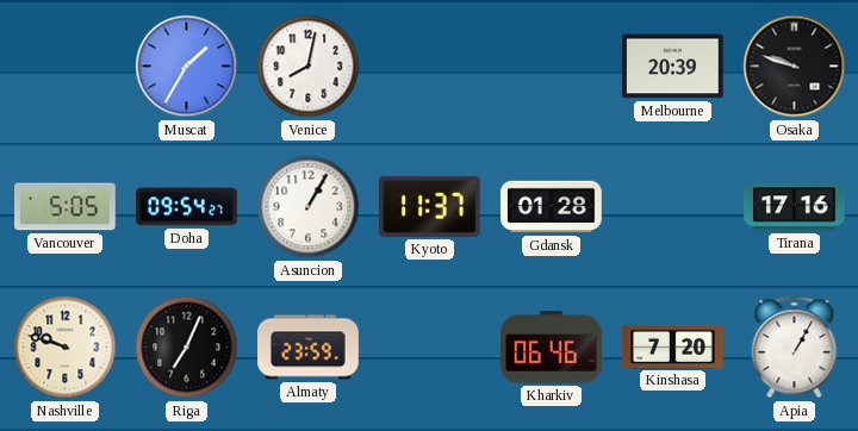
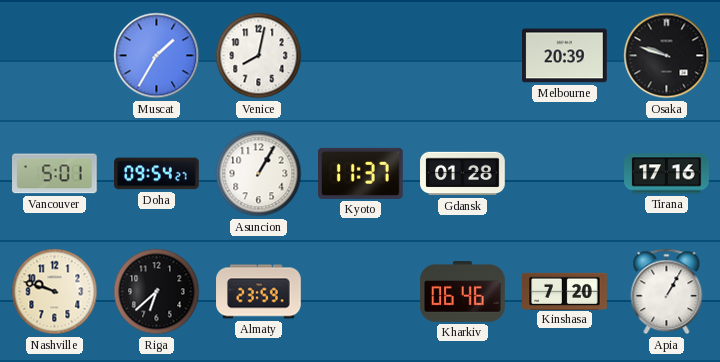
Vancouver: 5:05 -> 5:01 (55, 174)
Riga: 7:04 -> 6:38 (157, 292)
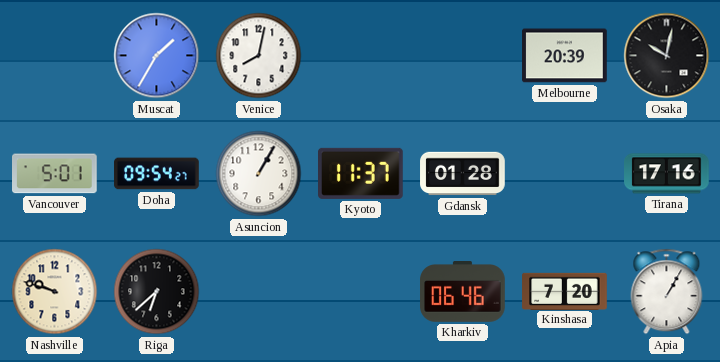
Osaka: 9:48 -> 10:02 (667, 56)
Almaty: 23:59 -> none (259, 292)
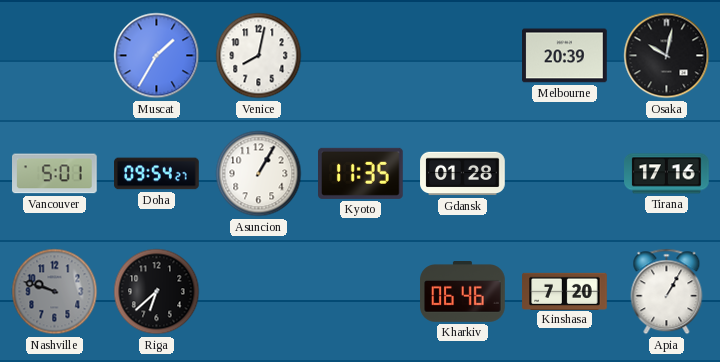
Kyoto: 11:37 -> 11:35 (361, 173)
Nashville dial: cream -> grey (55, 292)
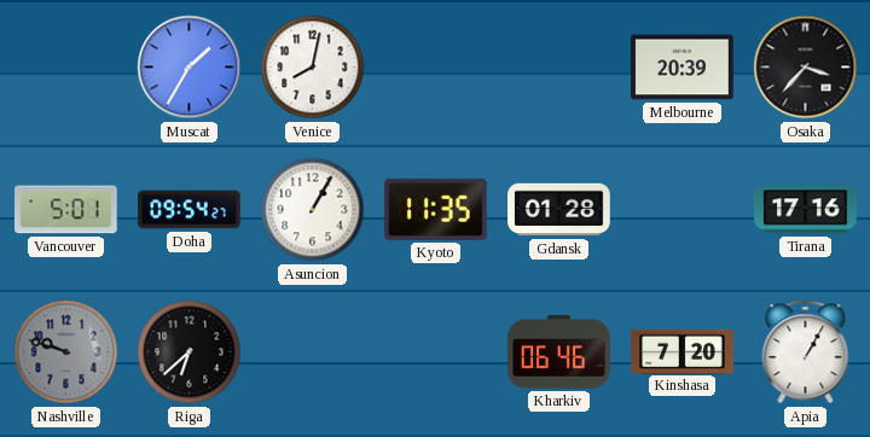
Osaka: 10:02 -> 3:37 (806, 68)
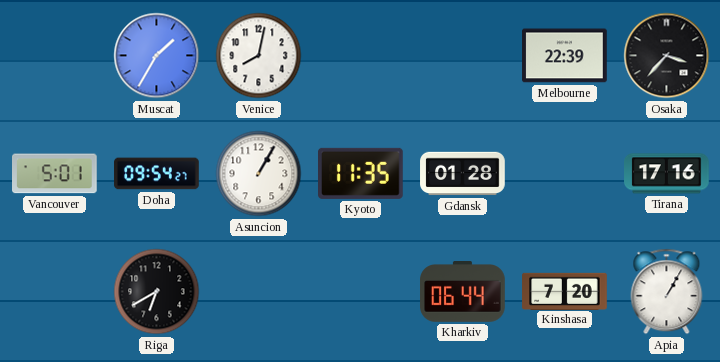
Melbourne: 20:39 -> 22:39 (565, 56)
Nashville: 9:48 -> none (66, 352)
Riga: 6:38 -> 6:40 (157, 292)
Kharkiv: 06:46 -> 06:44 (463, 292)
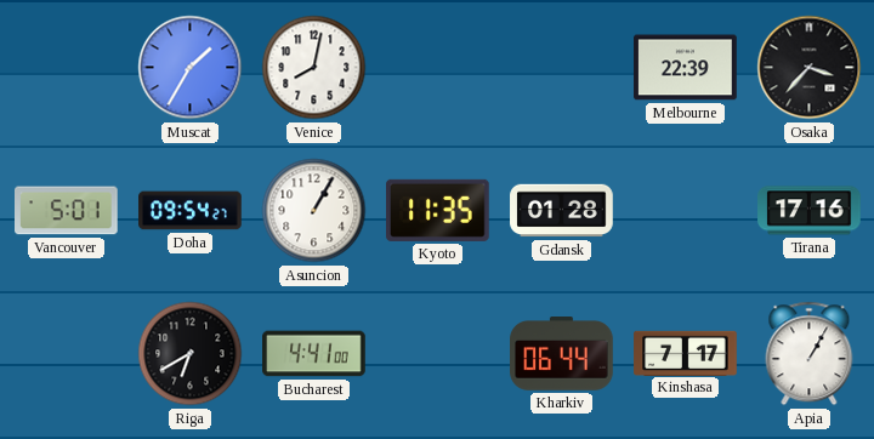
Bucharest: none -> 4:41 (314, 354)
Kinshasa: 7:20 -> 7:17 (686, 353)
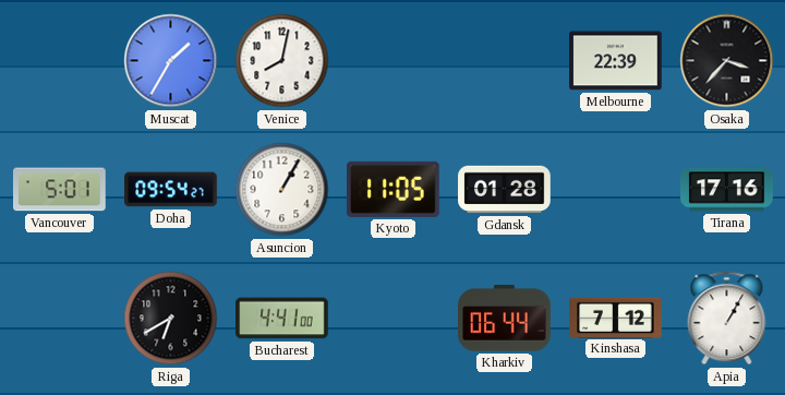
Kyoto: 11:35 -> 11:05 (394, 189)
Kinshasa: 7:17 -> 7:12 (616, 318)
